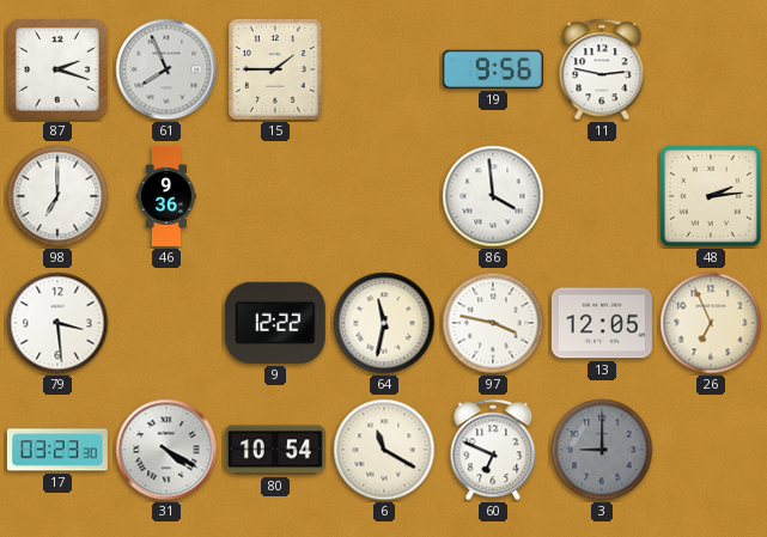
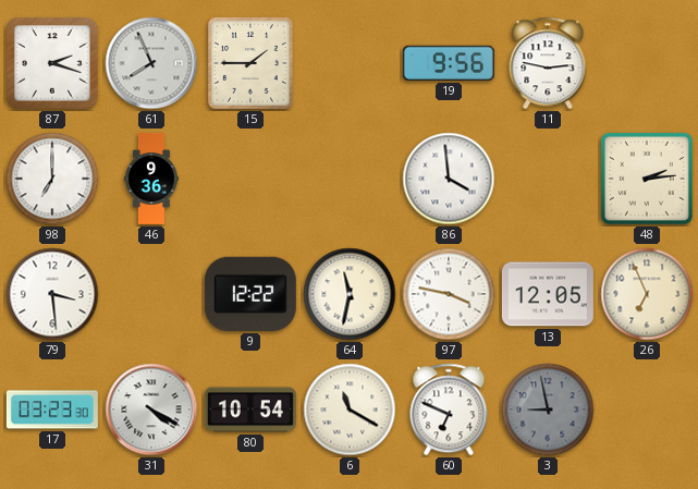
3: 9:00 -> 8:58 (548, 409)
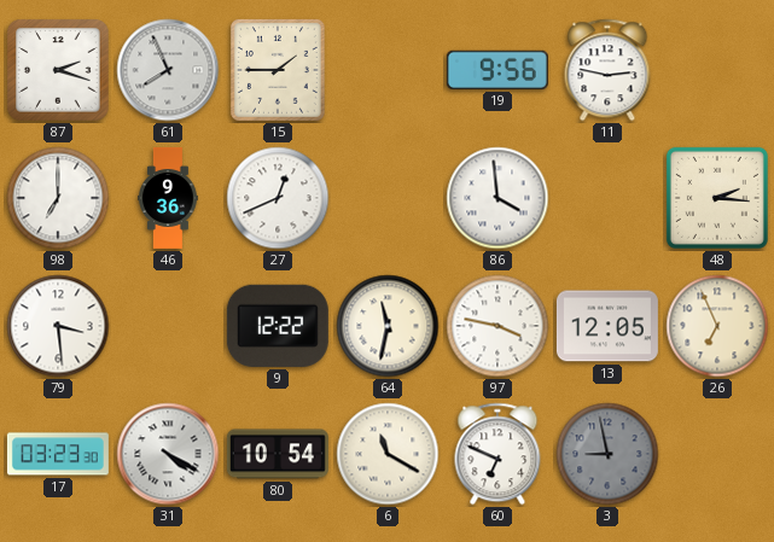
27: none -> 12:41 (278, 198)
48: 2:14 -> 2:16 (717, 198)
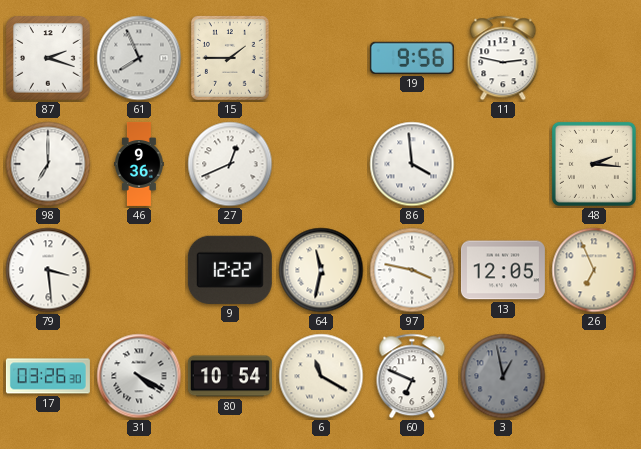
17: 03:23 -> 03:26 (48, 376)
3: 8:58 -> 12:58 (503, 376)
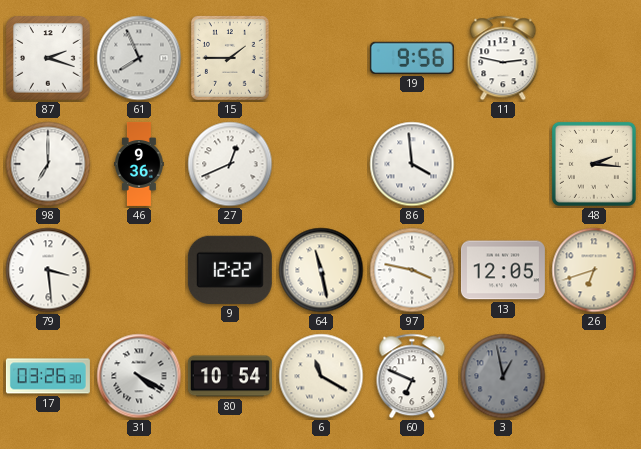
64: 11:32 -> 11:28 (321, 270)
26: 6:56 -> 6:42 (594, 270)
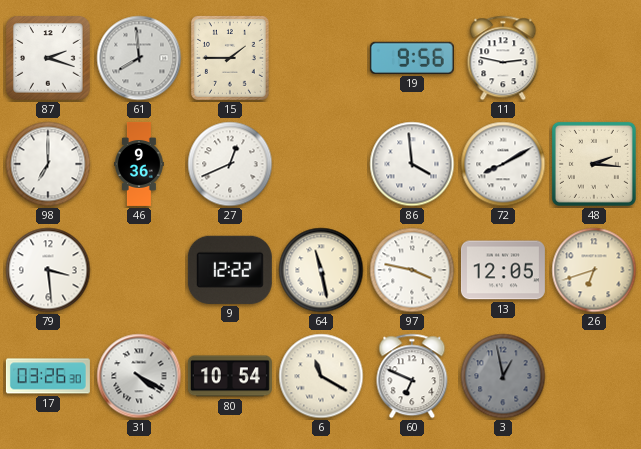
61: 7:56 -> 7:59 (139, 58)
72: none -> 8:10 (503, 164)
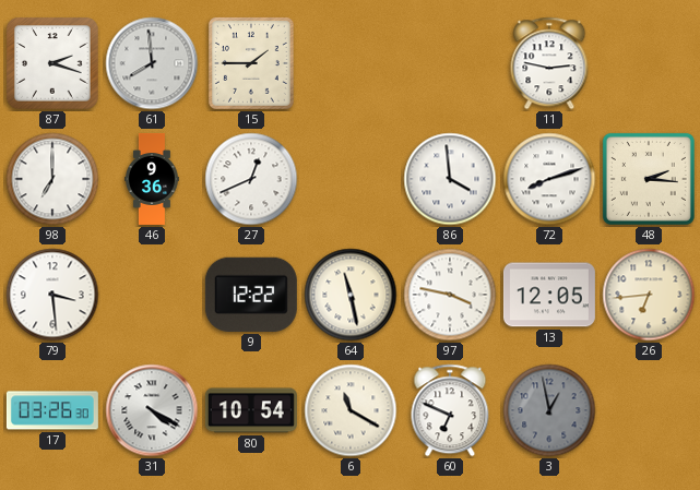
19: 9:56 -> none (412, 58)
72: 8:10 -> 8:12 (549, 179)
26: 6:42 -> 6:44 (649, 295)
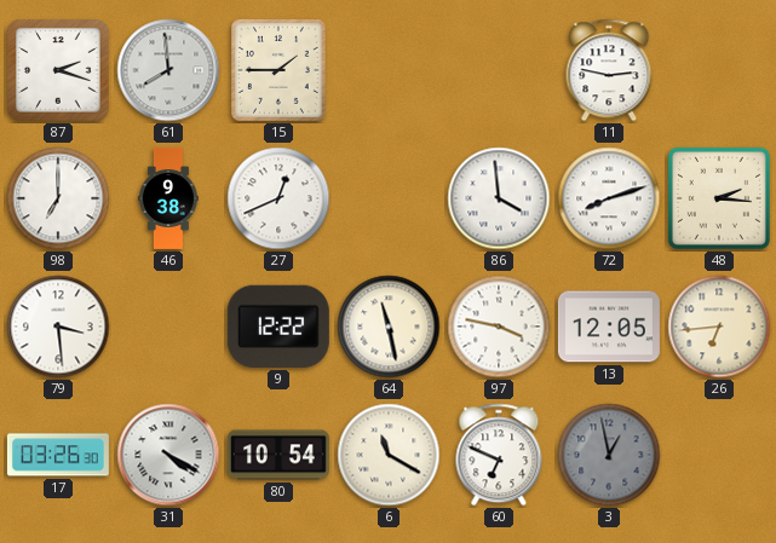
46: 9:36 -> 9:38 (168, 198)
